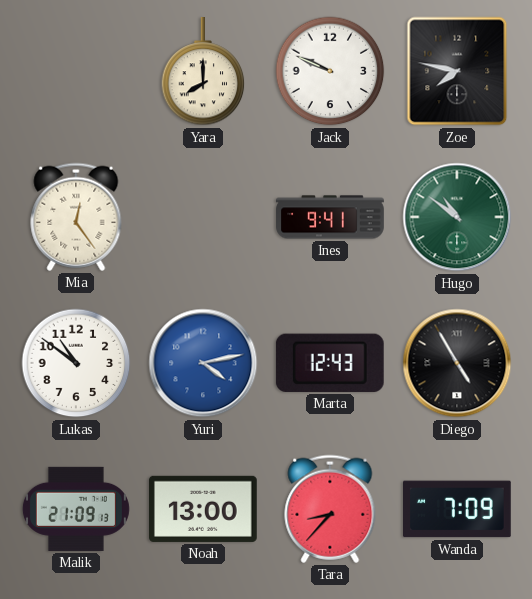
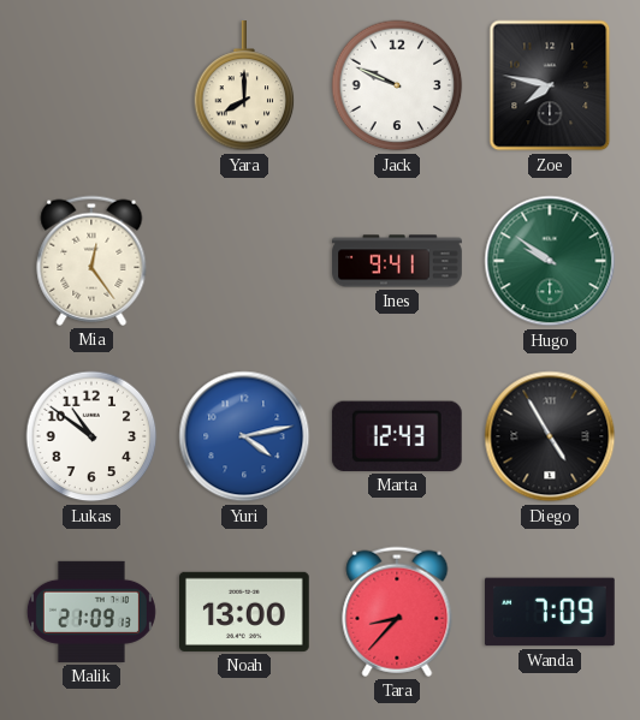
Hugo: 10:51 -> 9:51 (550, 261)
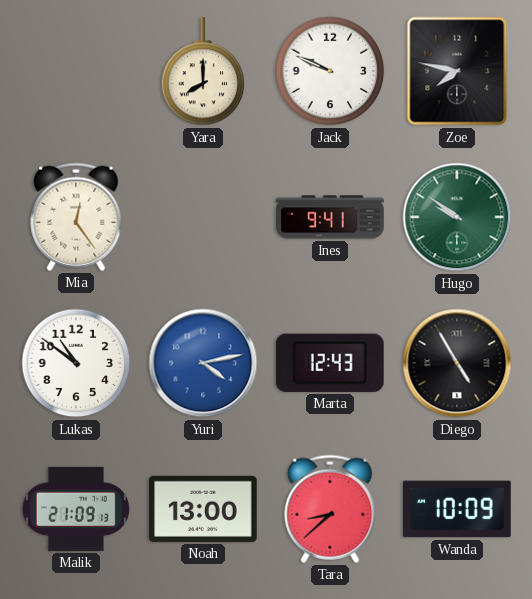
Tara: 8:37 -> 8:38 (330, 509)
Wanda: 7:09 -> 10:09 (458, 509)
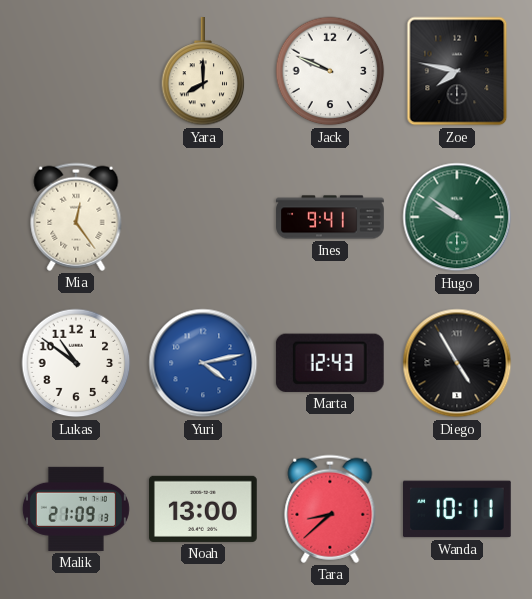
Wanda: 10:09 -> 10:11 (458, 509)
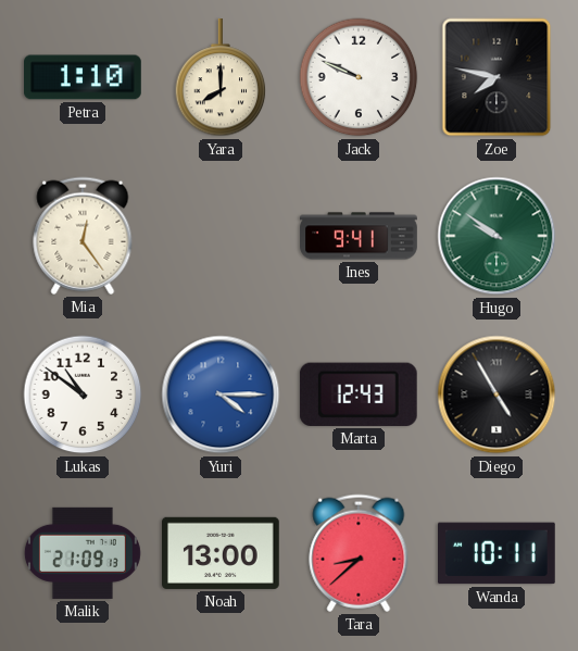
Petra: none -> 1:10 (84, 77)
Yuri: 4:13 -> 4:15 (221, 395)
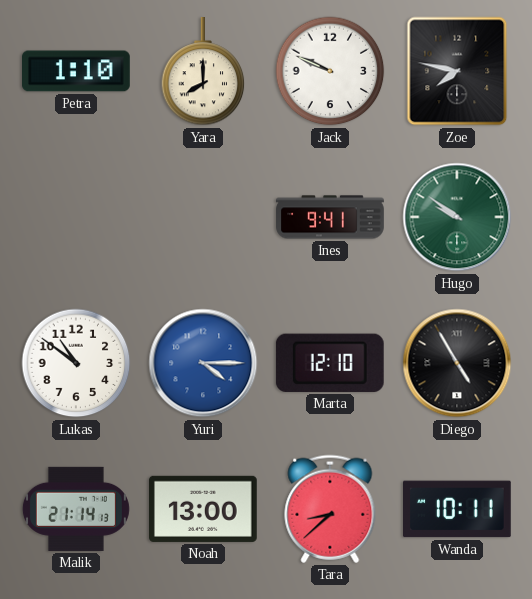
Mia: 12:24 -> none (83, 236)
Marta: 12:43 -> 12:10 (330, 363)
Malik: 21:09 -> 21:14 (76, 509)
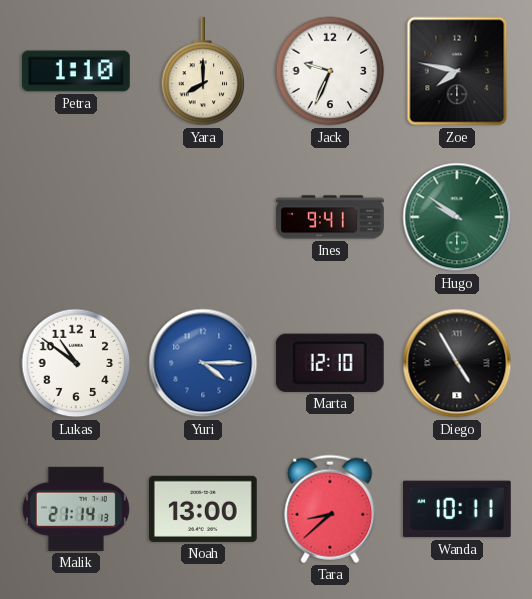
Jack: 9:49 -> 9:34 (330, 71)
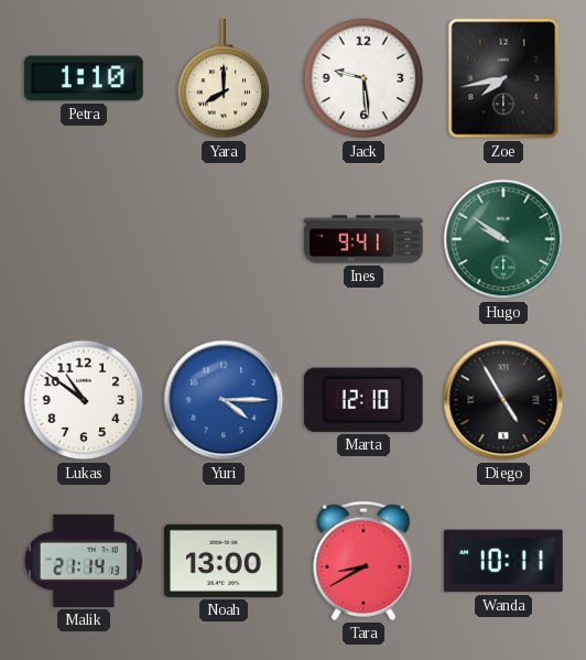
Jack: 9:34 -> 9:29 (363, 78)
Zoe: 7:47 -> 7:43 (503, 78)
Tara: 8:38 -> 8:40 (363, 561)
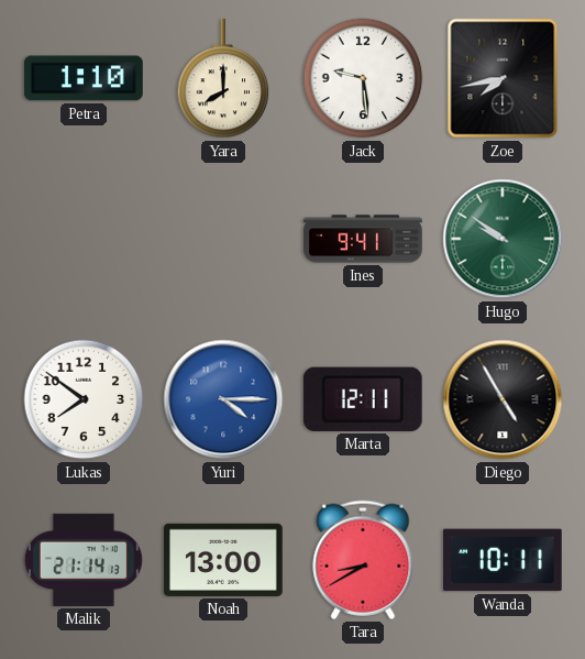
Lukas: 10:51 -> 7:51 (84, 399)
Marta: 12:10 -> 12:11 (363, 399)
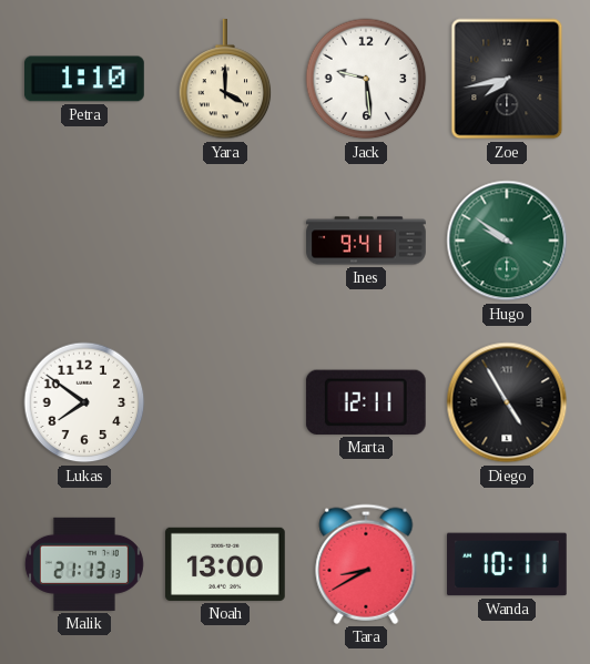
Yara: 8:00 -> 4:00 (225, 80)
Yuri: 4:15 -> none (223, 399)
Malik: 21:14 -> 21:13 (84, 564)
